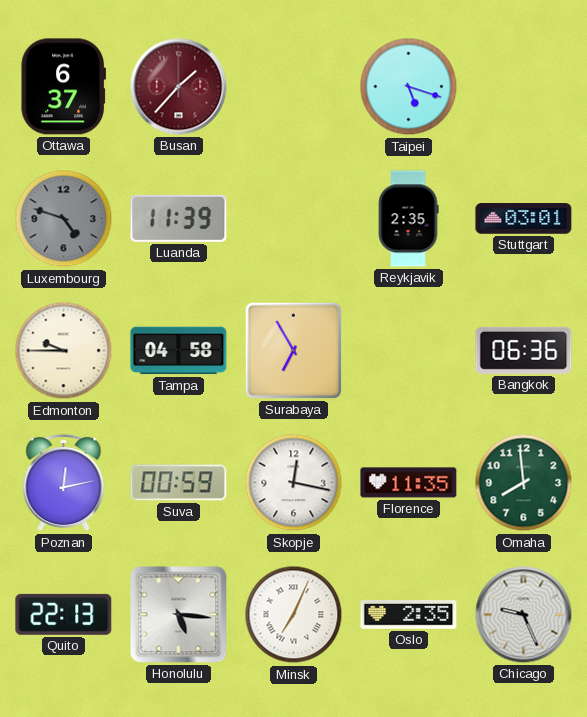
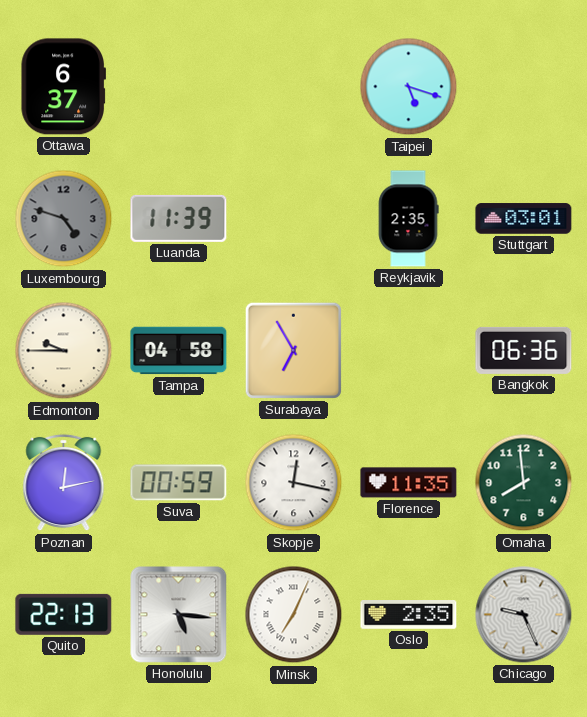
Busan: 1:37 -> none (179, 87)
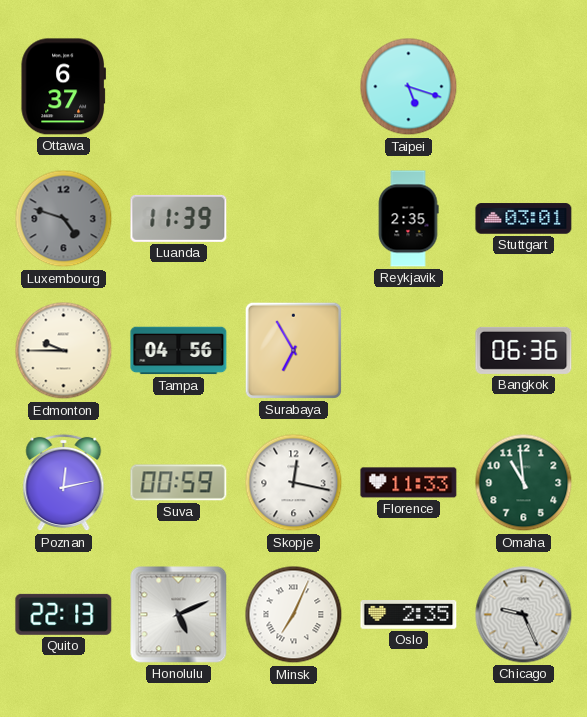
Tampa: 04:58 -> 04:56 (179, 351)
Florence: 11:35 -> 11:33 (409, 483)
Omaha: 7:59 -> 10:59 (524, 483)
Honolulu: 5:16 -> 5:11 (179, 615)
